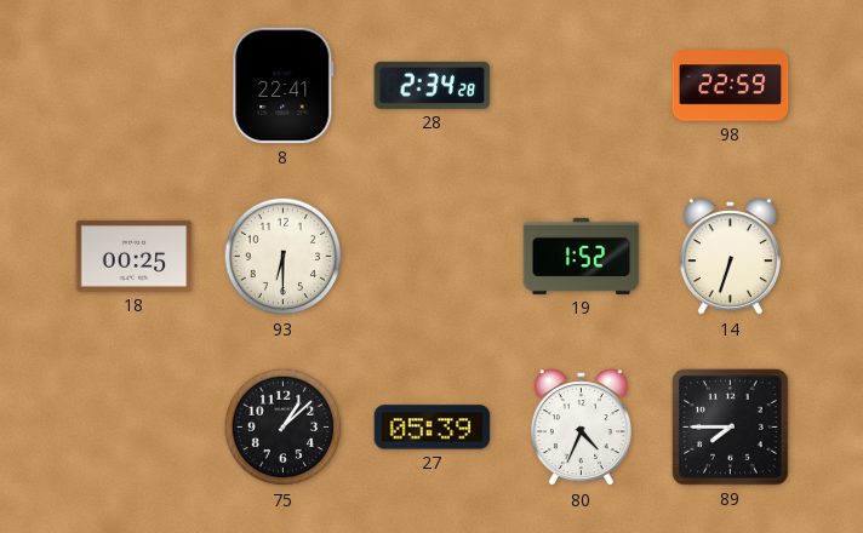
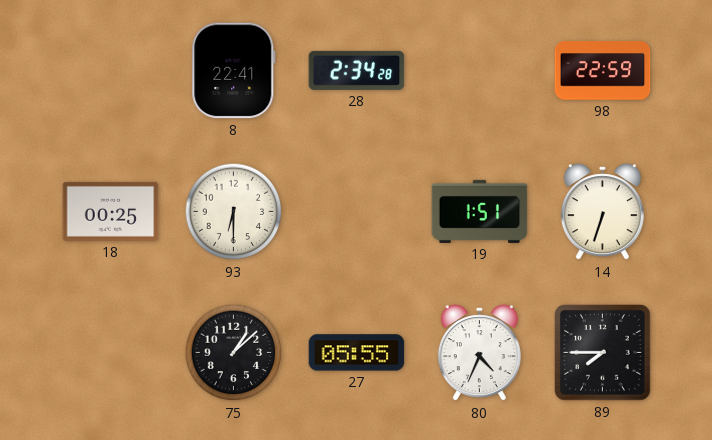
19: 1:52 -> 1:51 (480, 211)
27: 05:39 -> 05:55 (357, 353)
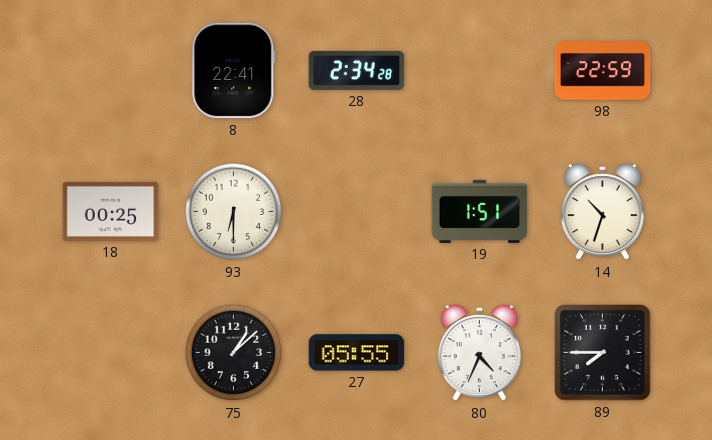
14: 6:33 -> 10:33 (602, 212)
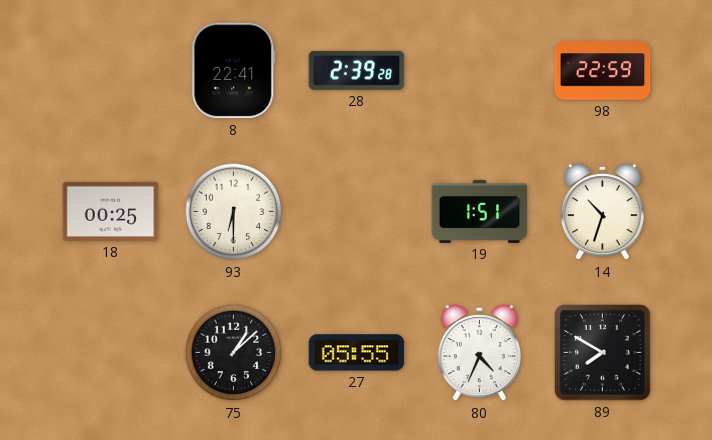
28: 2:34 -> 2:39 (357, 70)
89: 7:45 -> 7:50 (603, 353)
